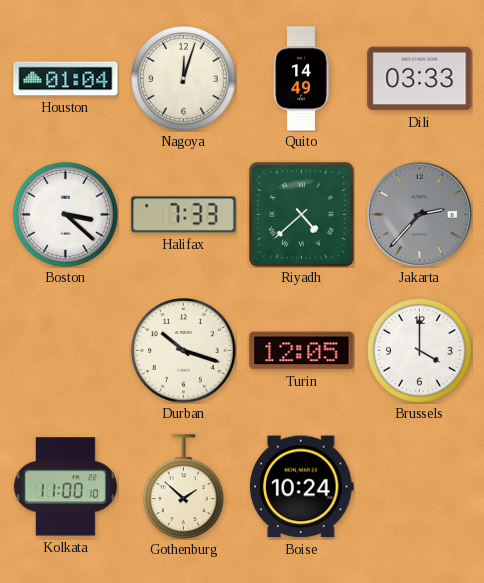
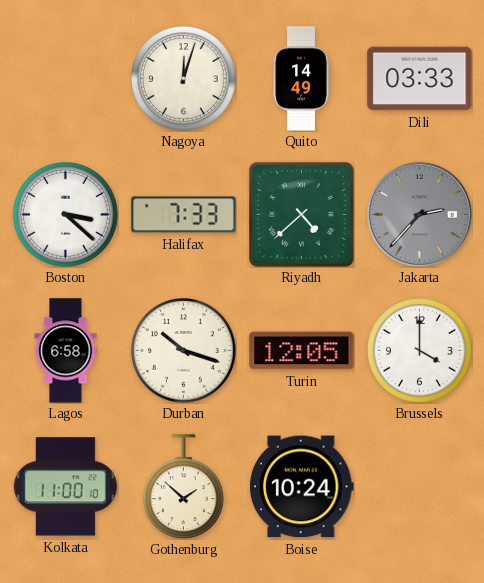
Houston: 01:04 -> none (66, 79)
Lagos: none -> 6:58 (66, 351)
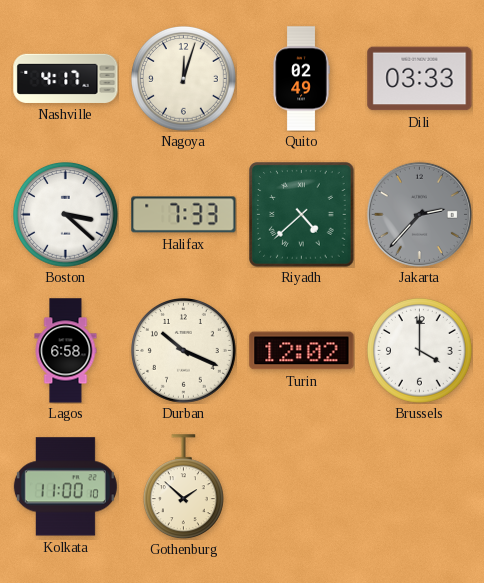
Nashville: none -> 4:17 (66, 78)
Quito: 14:49 -> 02:49 (301, 79)
Durban: 10:18 -> 10:19 (184, 351)
Turin: 12:05 -> 12:02 (302, 351)
Boise: 10:24 -> none (301, 487)
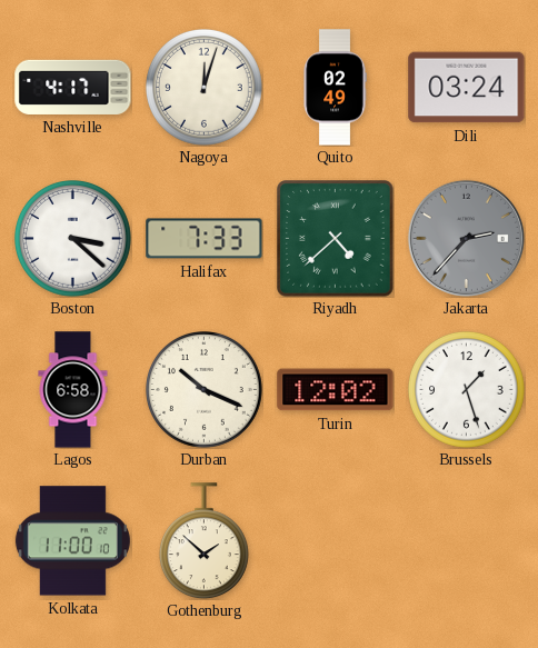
Dili: 03:33 -> 03:24 (467, 88)
Brussels: 4:00 -> 1:27 (467, 390)
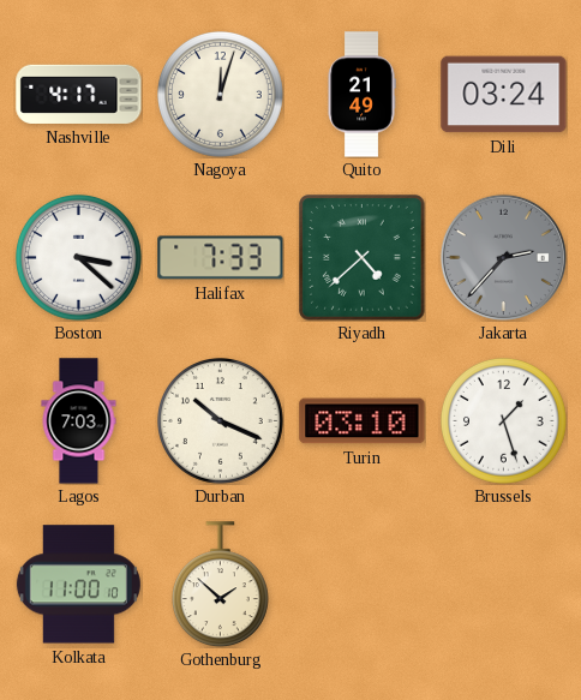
Quito: 02:49 -> 21:49 (361, 95)
Lagos: 6:58 -> 7:03 (79, 421)
Turin: 12:02 -> 03:10 (363, 421)
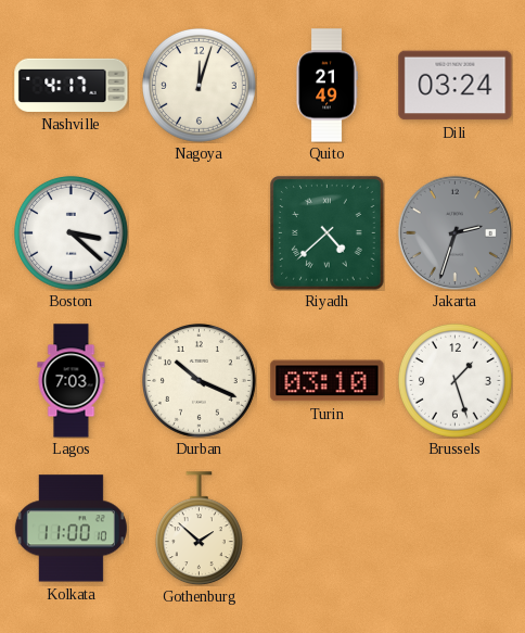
Halifax: 7:33 -> none (221, 258)
Jakarta: 2:37 -> 2:33 (454, 232)
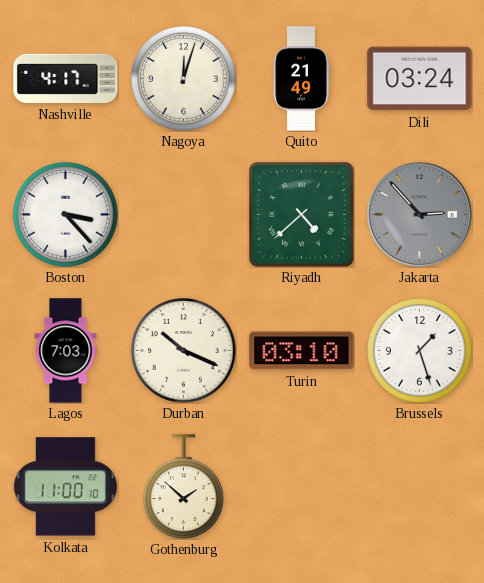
Boston: 3:22 -> 3:23 (66, 215)
Jakarta: 2:33 -> 2:53 (419, 214)
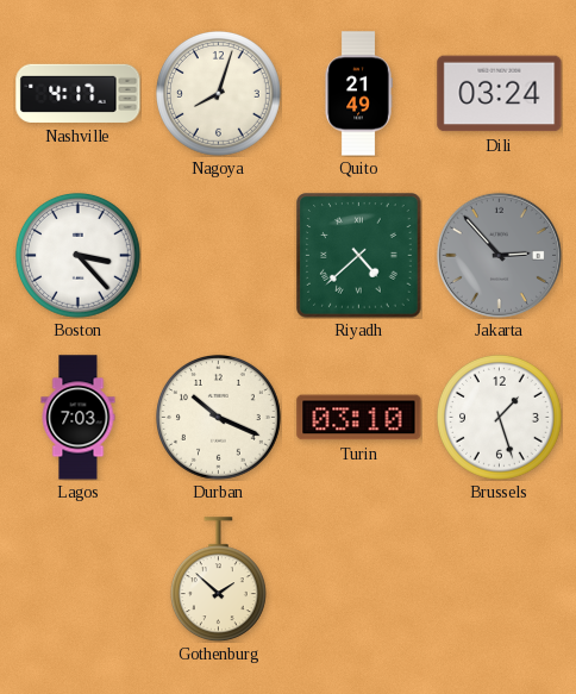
Nagoya: 12:03 -> 8:03 (219, 94)
Kolkata: 11:00 -> none (65, 487)
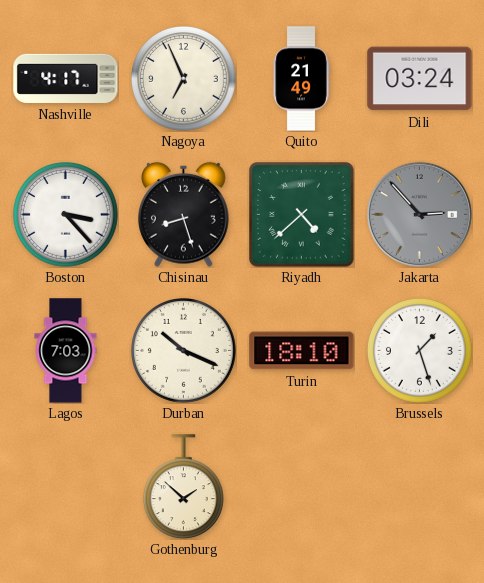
Nagoya: 8:03 -> 6:56 (184, 79)
Chisinau: none -> 8:27 (184, 214)
Turin: 03:10 -> 18:10 (302, 351)
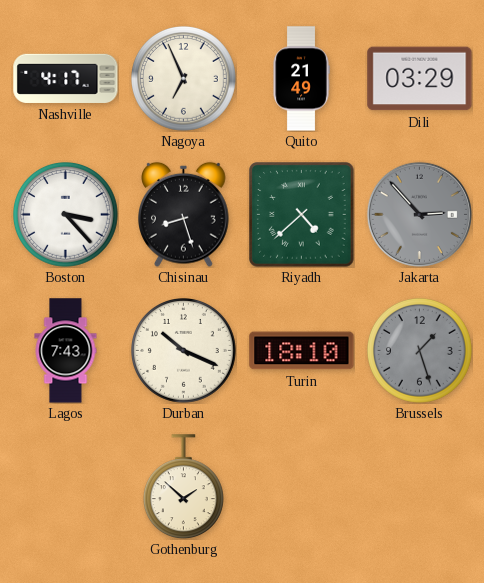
Dili: 03:24 -> 03:29 (420, 79)
Lagos: 7:03 -> 7:43 (66, 351)
Brussels dial: white -> grey (420, 351)
